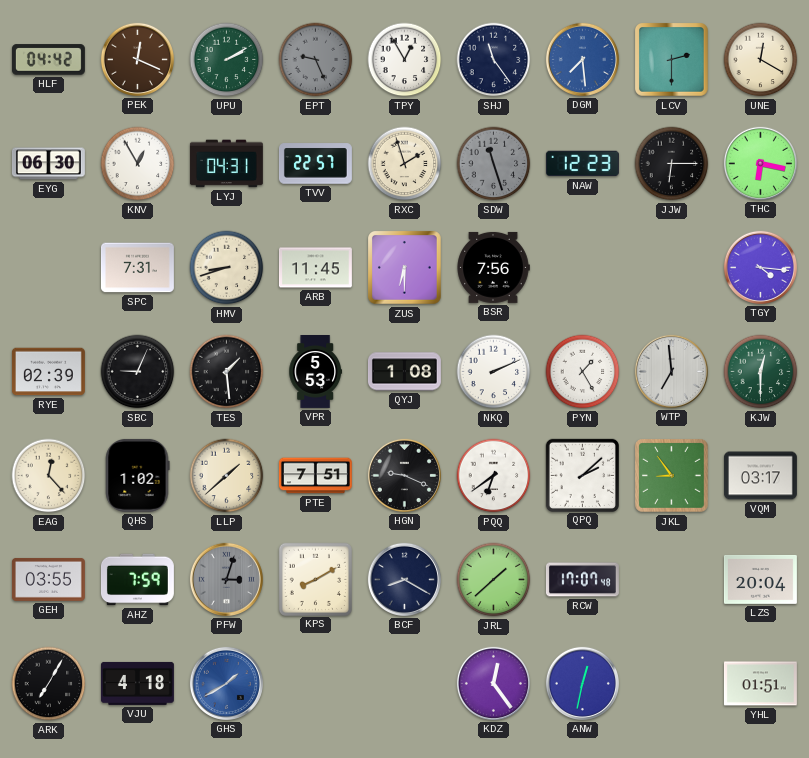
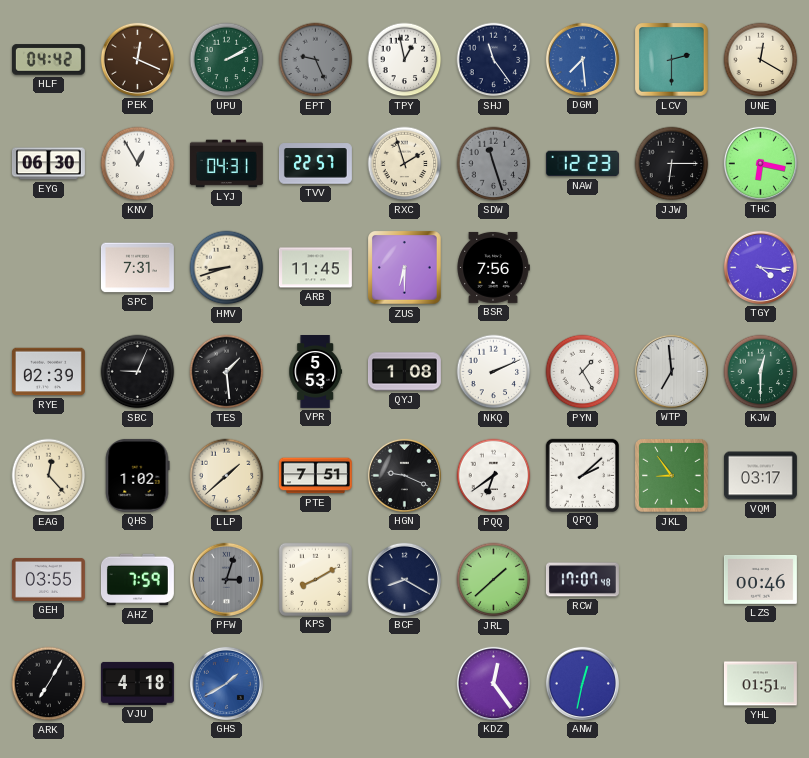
TPY: 12:55 -> 12:58 (405, 60)
LZS: 20:04 -> 00:46 (760, 580)
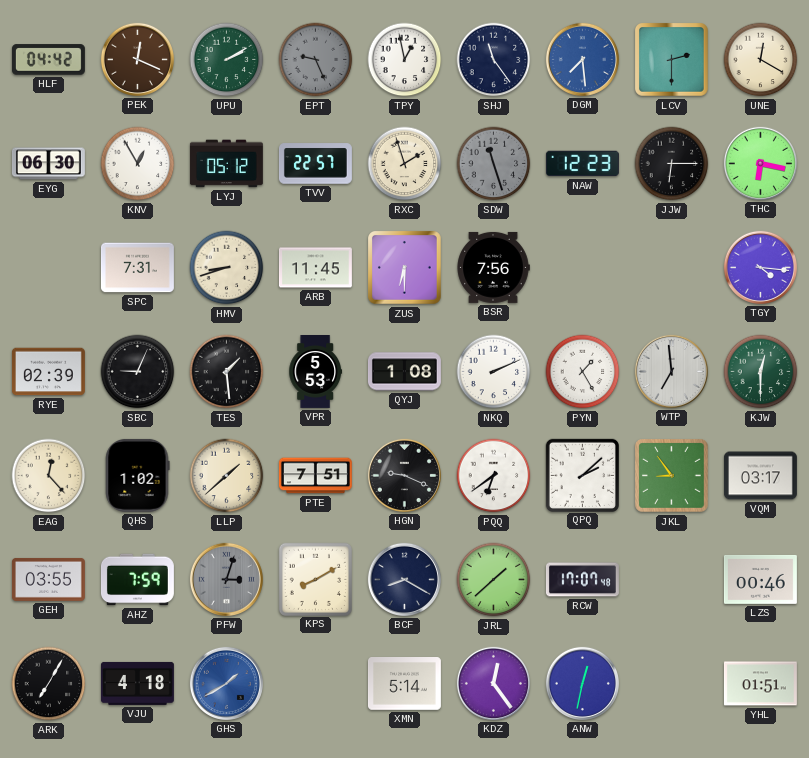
LYJ: 04:31 -> 05:12 (226, 164)
XMN: none -> 5:14 (404, 684)
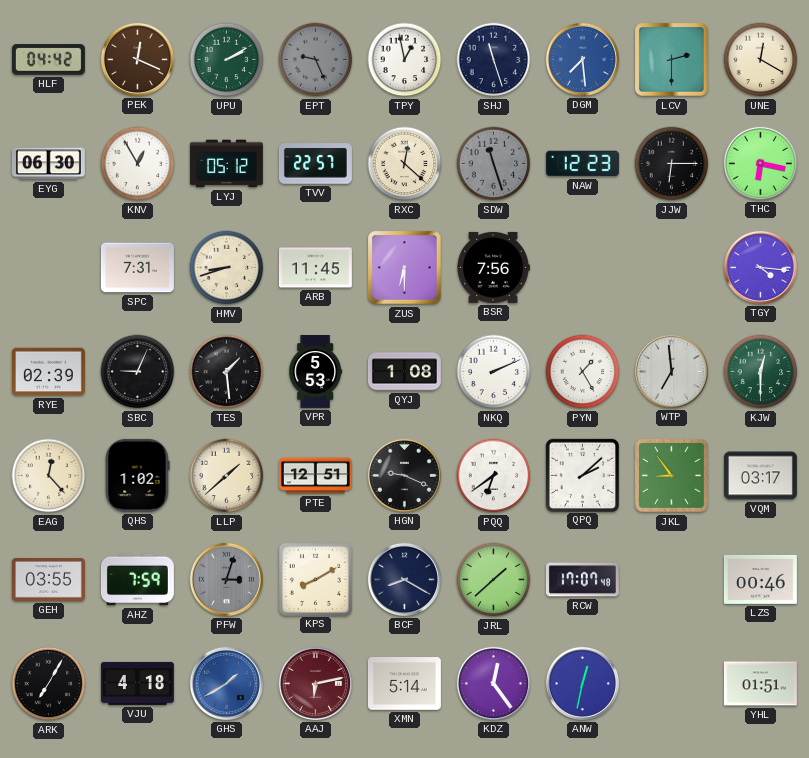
SHJ: 11:24 -> 11:27 (494, 60)
RXC: 1:57 -> 12:22 (405, 164)
PTE: 7:51 -> 12:51 (315, 476)
AAJ: none -> 6:13 (315, 683)
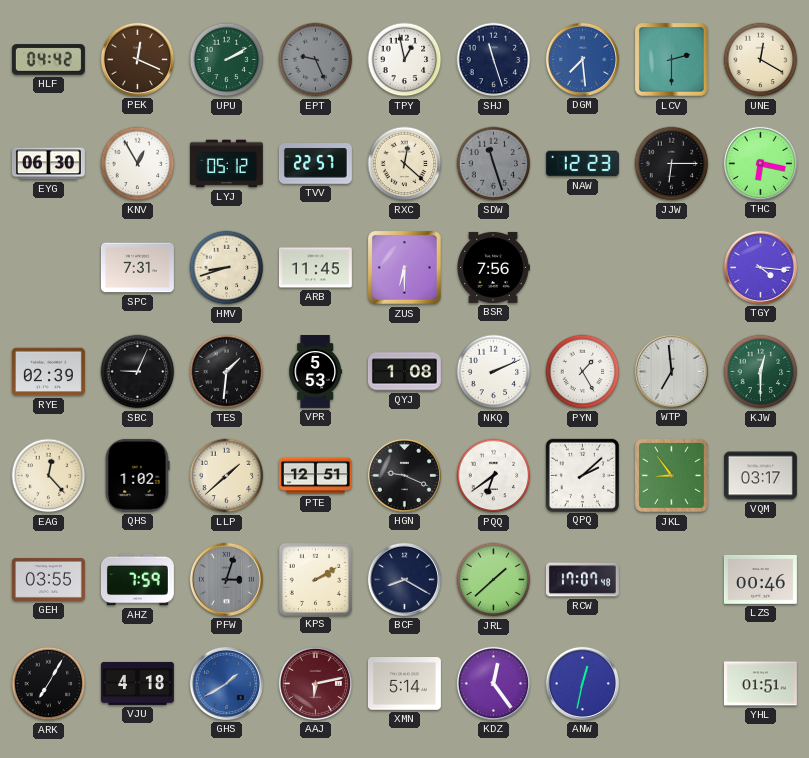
TES: 1:29 -> 1:31 (227, 372)
KPS: 8:10 -> 2:10 (315, 579)
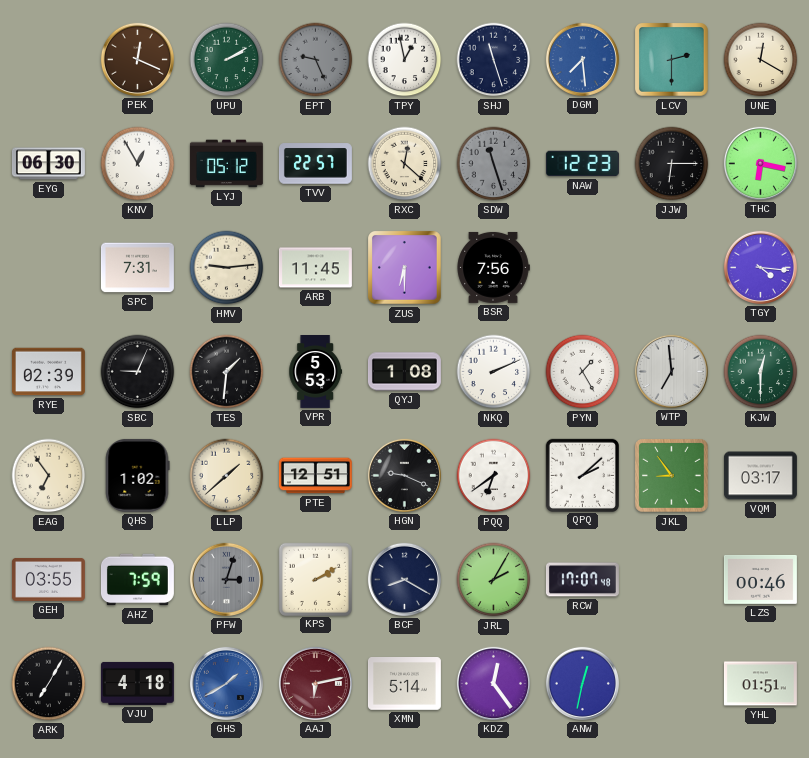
HLF: 04:42 -> none (48, 60)
HMV: 8:42 -> 9:14 (227, 268)
EAG: 12:23 -> 6:54 (49, 476)
JRL: 1:38 -> 2:05 (494, 580)
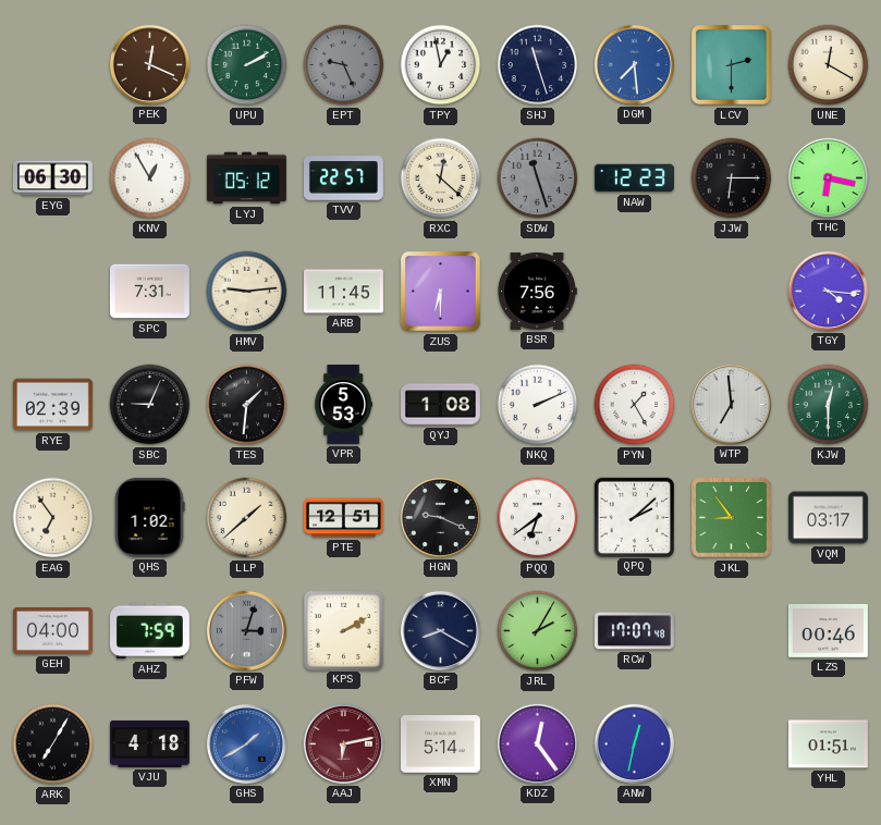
GEH: 03:55 -> 04:00 (52, 630)
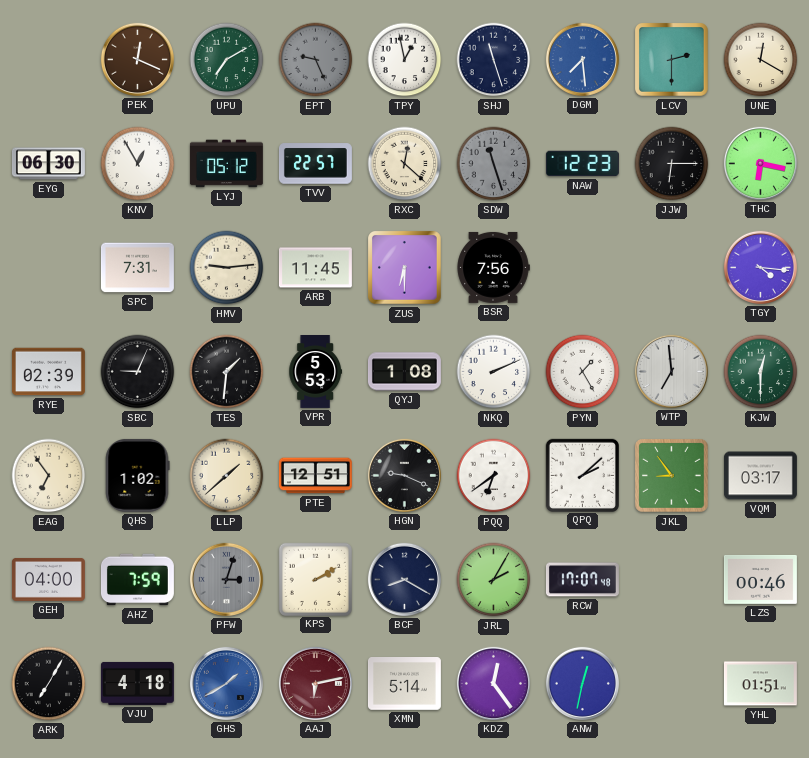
UPU: 2:10 -> 7:10 (227, 60)
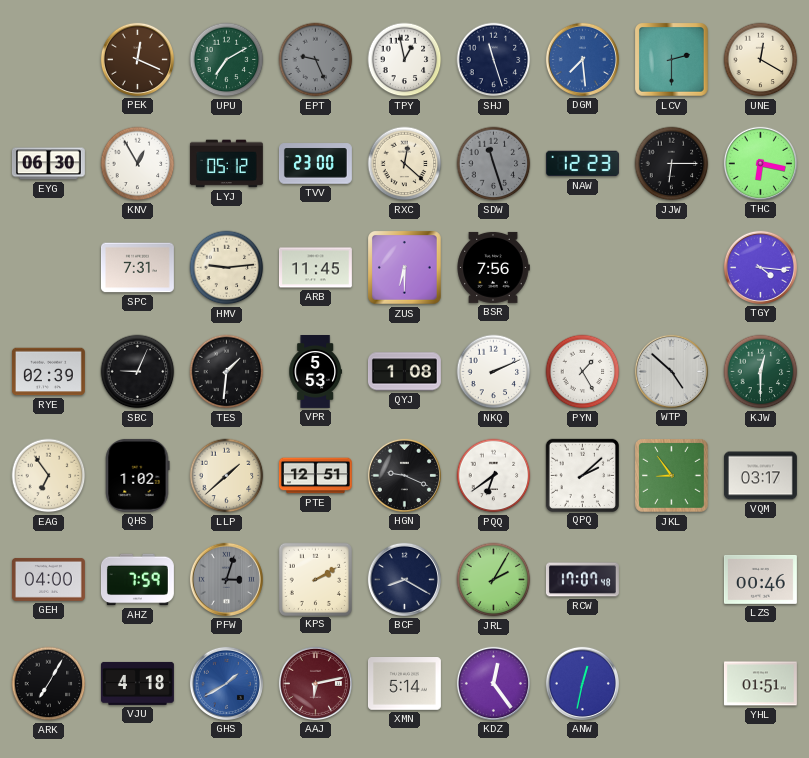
TVV: 22:57 -> 23:00 (315, 164)
WTP: 6:59 -> 4:52 (671, 371)
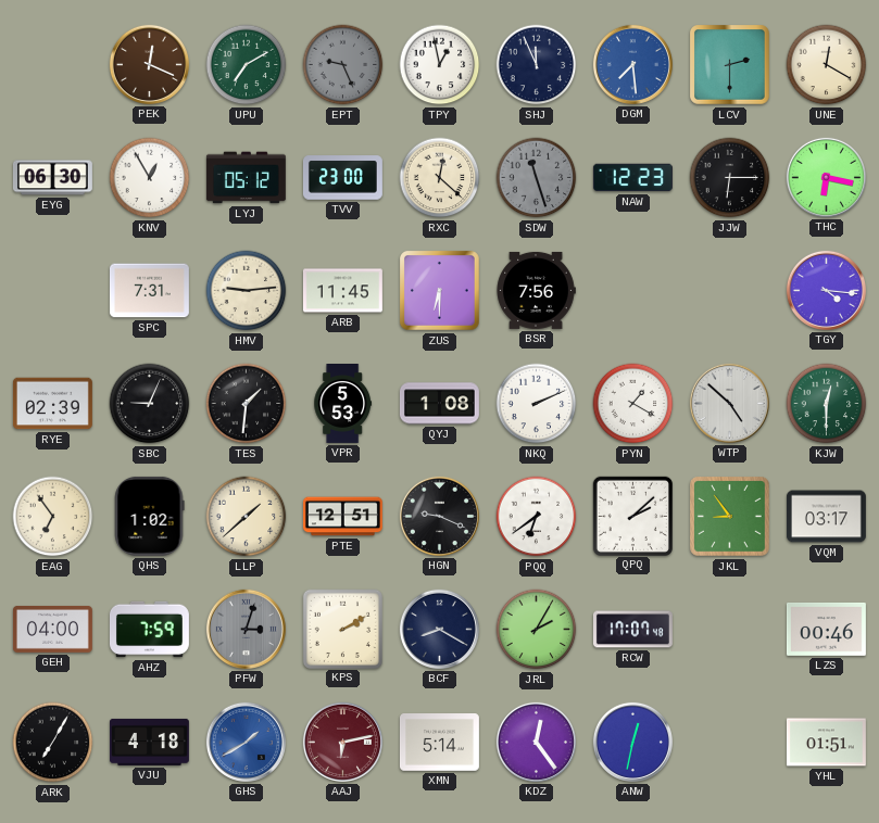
SHJ: 11:27 -> 11:56 (537, 65)
PYN: 1:25 -> 1:20 (633, 404)
